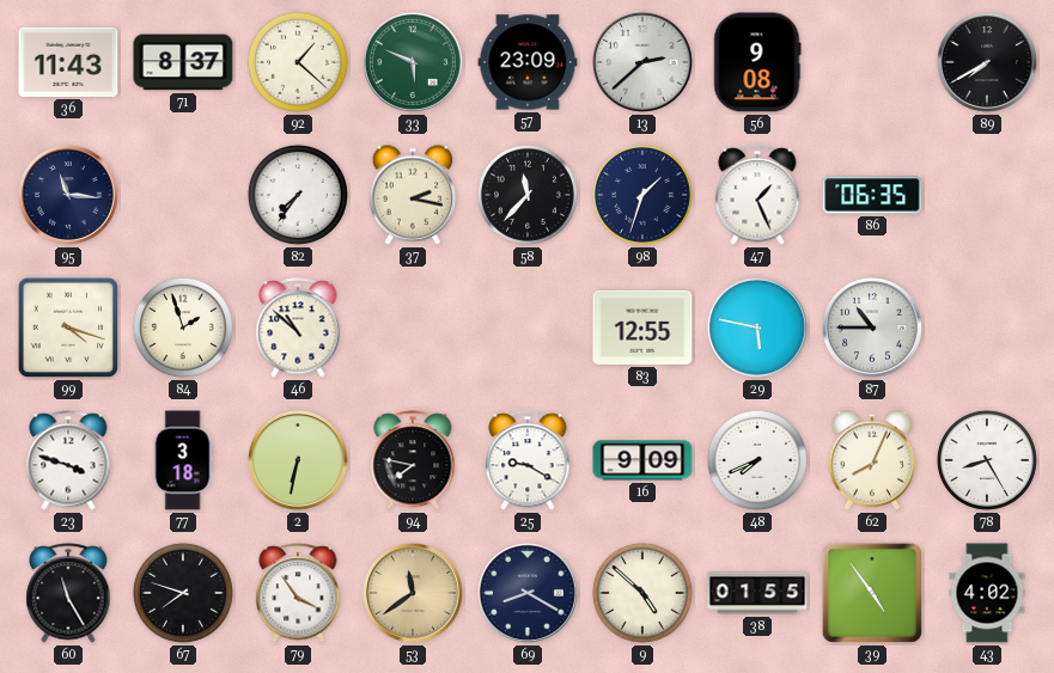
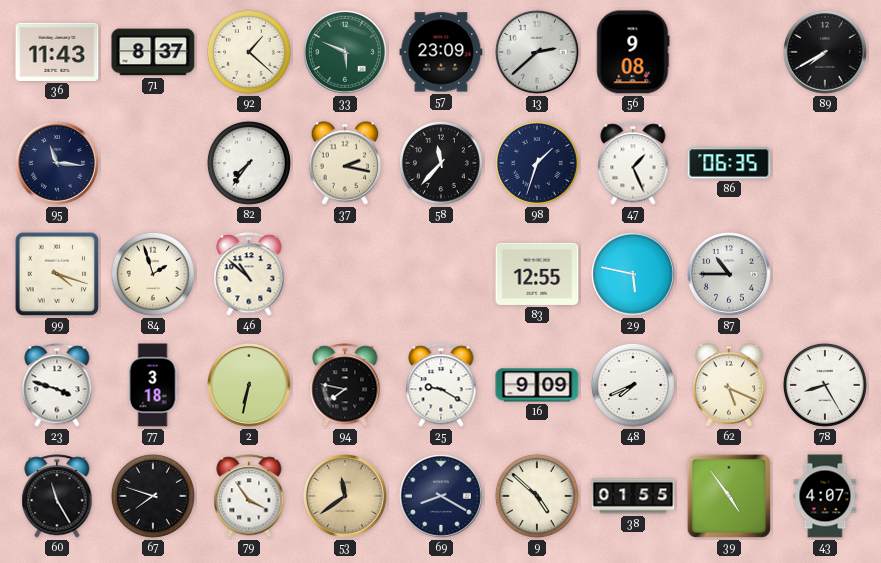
62: 8:04 -> 5:19 (729, 385)
43: 4:02 -> 4:07 (825, 496)
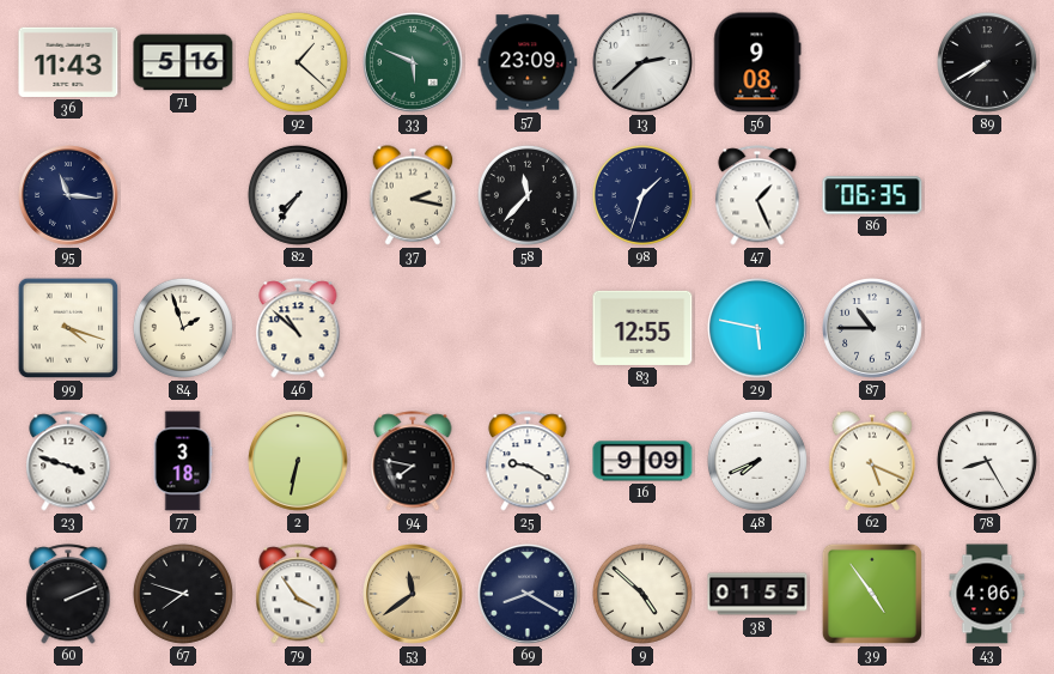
71: 8:37 -> 5:16 (183, 62)
60: 11:25 -> 2:11 (68, 594)
43: 4:07 -> 4:06 (987, 594)
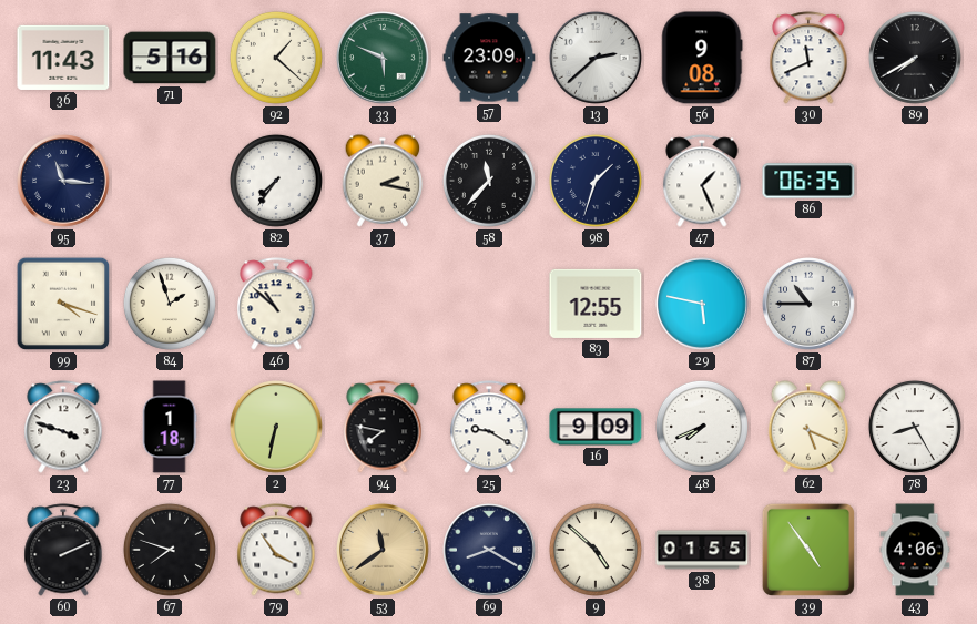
30: none -> 11:41 (808, 58)
77: 3:18 -> 1:18 (170, 427)
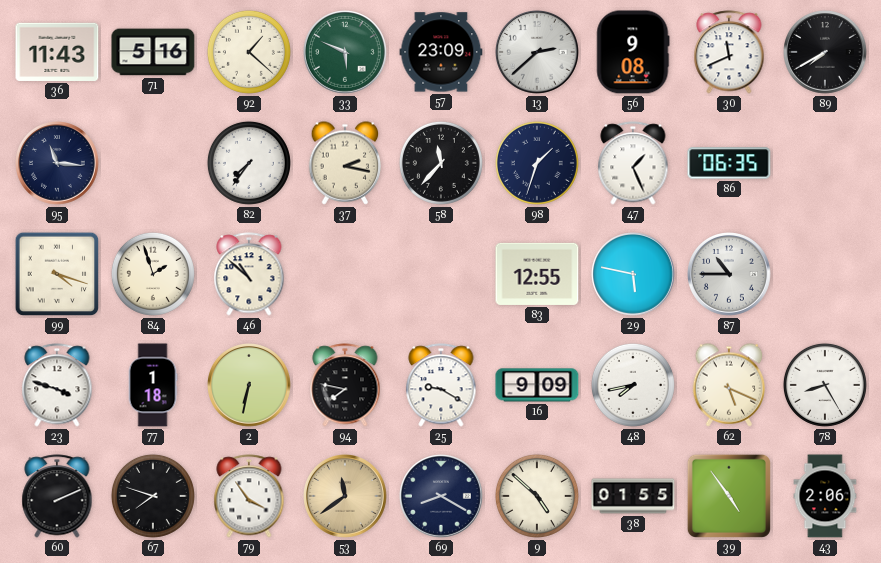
48: 7:41 -> 7:43 (633, 385)
43: 4:06 -> 2:06 (825, 496)
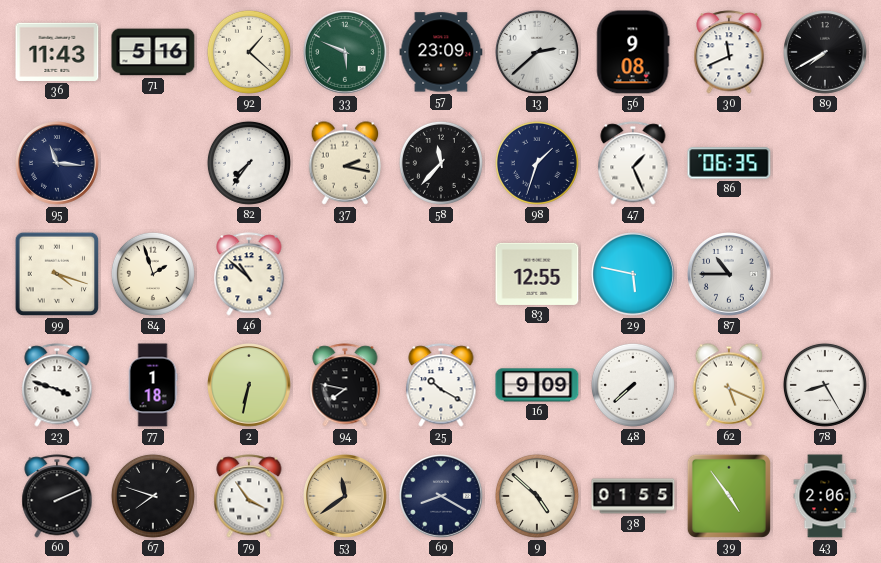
25: 9:20 -> 10:20 (441, 385)
48: 7:43 -> 7:38 (633, 385)
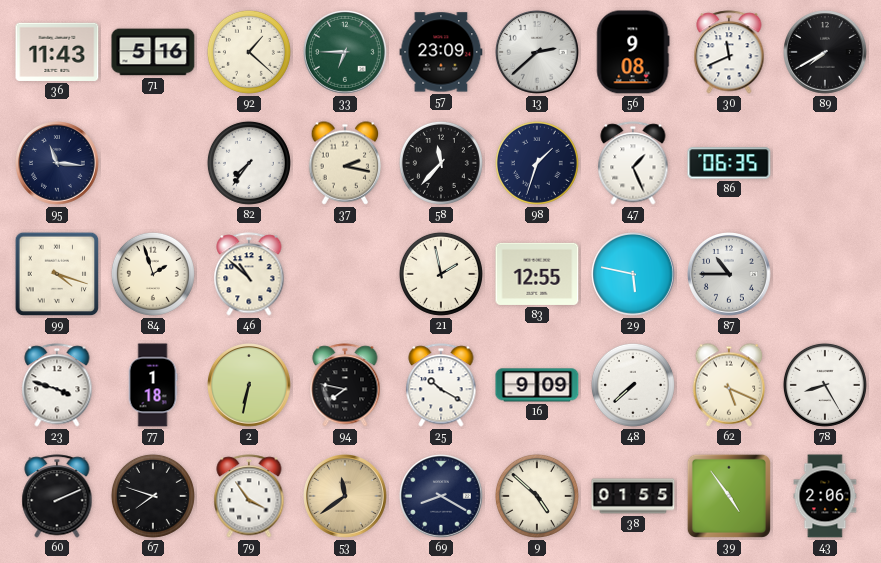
33: 5:49 -> 6:45 (346, 53)
21: none -> 1:58 (441, 274)
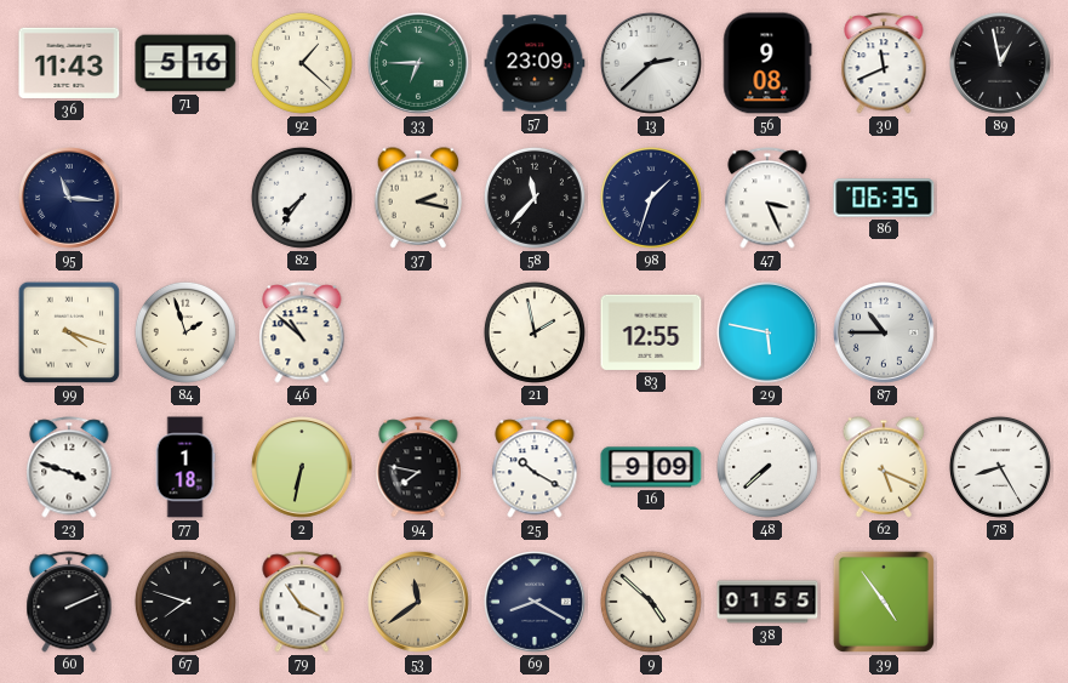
89: 7:40 -> 12:58 (1001, 64)
47: 1:26 -> 3:26 (767, 198)
43: 2:06 -> none (825, 496)
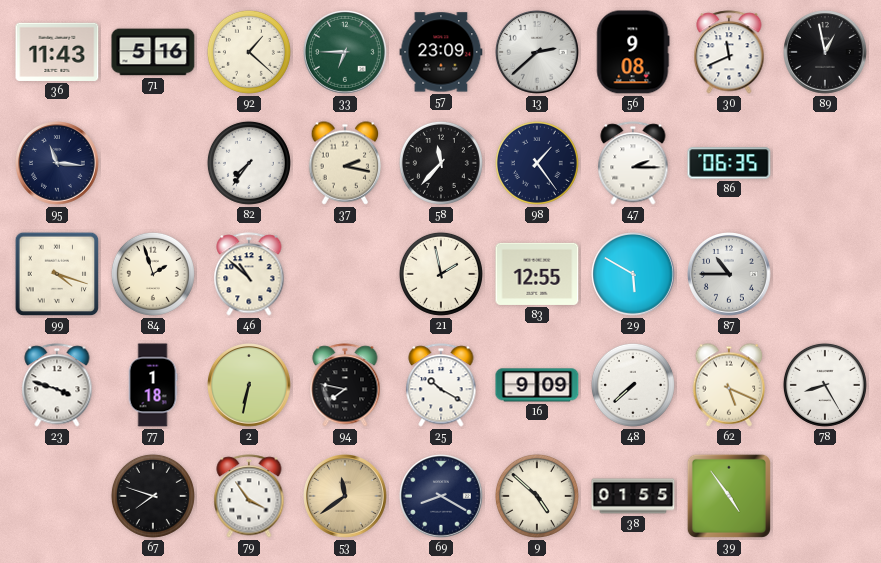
98: 1:33 -> 1:24 (537, 163)
47: 3:26 -> 2:15 (633, 163)
29: 5:47 -> 5:50 (634, 275)
60: 2:11 -> none (69, 602)
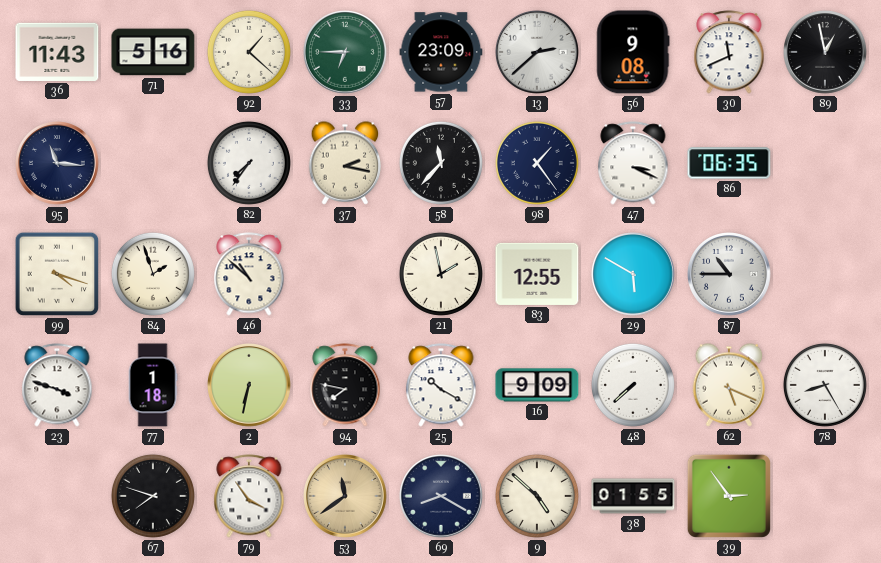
47: 2:15 -> 3:19 (633, 163)
39: 4:54 -> 2:54 (729, 496)
